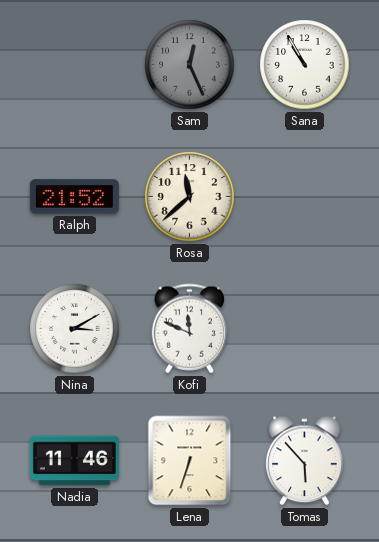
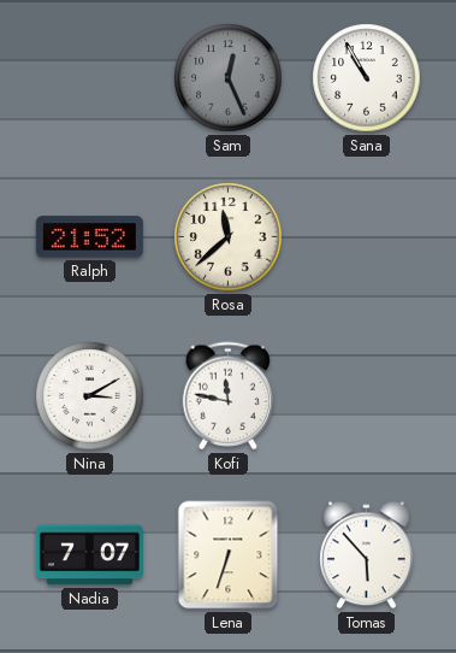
Kofi: 11:49 -> 11:47 (227, 396)
Nadia: 11:46 -> 7:07 (89, 555)
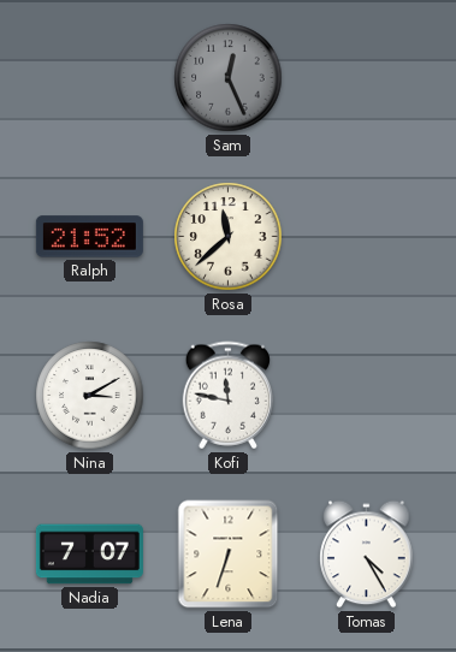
Sana: 10:55 -> none (367, 78)
Tomas: 5:53 -> 4:25 (367, 555)
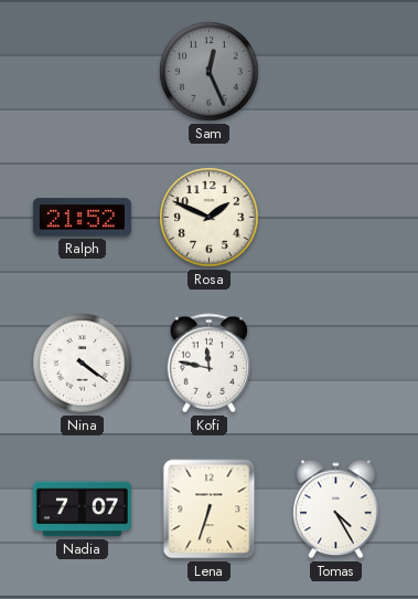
Rosa: 11:38 -> 1:49 (210, 218)
Nina: 3:10 -> 4:21 (83, 364)
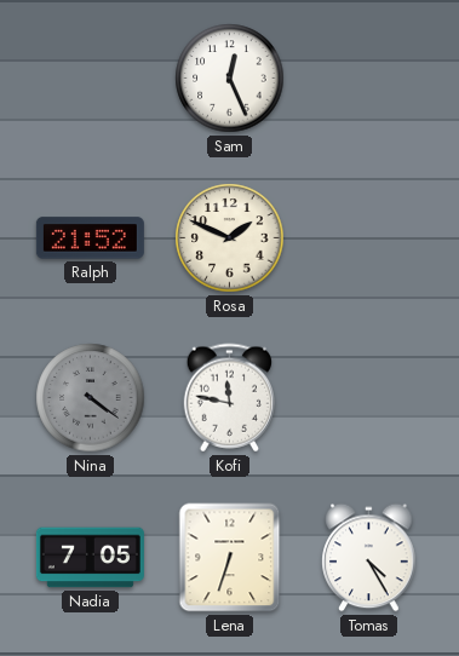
Sam dial: grey -> white (230, 79)
Nina dial: white -> grey (91, 398)
Nadia: 7:07 -> 7:05 (90, 558)
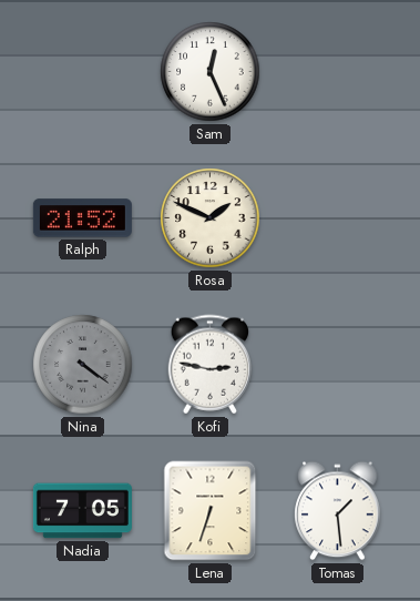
Kofi: 11:47 -> 2:47 (209, 365)
Tomas: 4:25 -> 1:29 (338, 511)
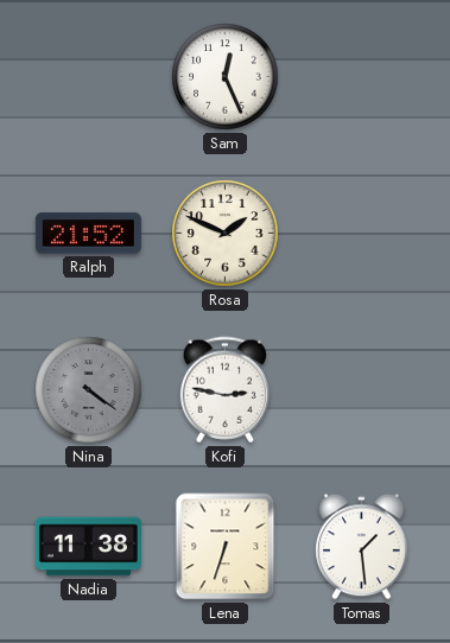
Nadia: 7:05 -> 11:38 (88, 547)
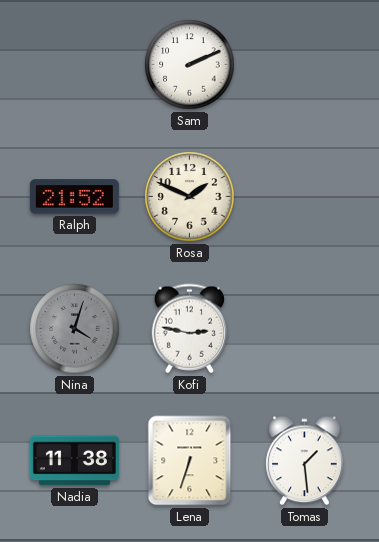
Sam: 12:26 -> 2:11 (190, 65)
Nina: 4:21 -> 4:03 (75, 329)
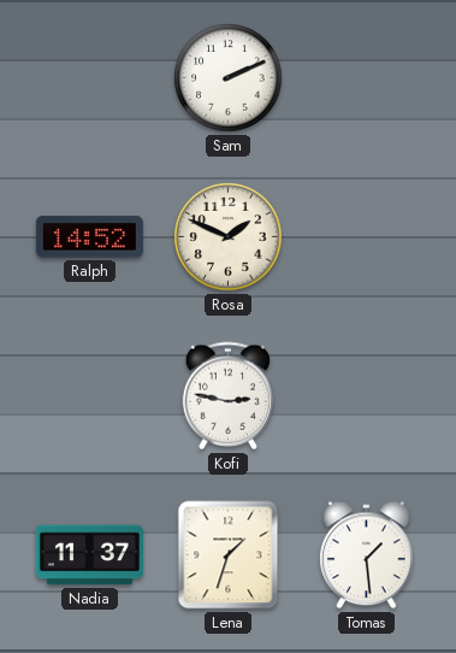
Ralph: 21:52 -> 14:52 (89, 237)
Nina: 4:03 -> none (75, 329)
Nadia: 11:38 -> 11:37 (89, 555)
Lena: 6:33 -> 1:33 (229, 555)
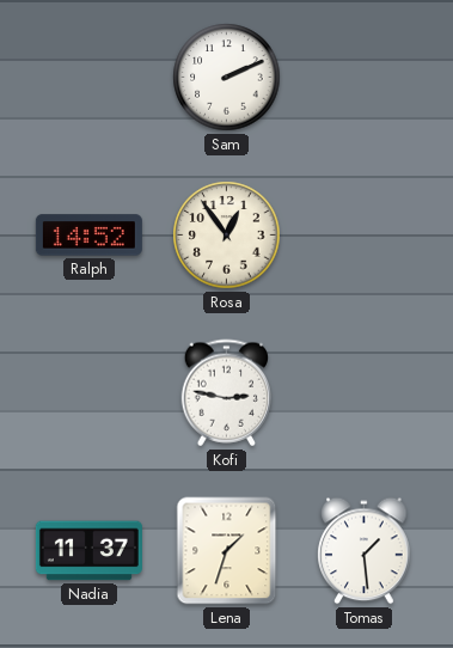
Rosa: 1:49 -> 12:54 (227, 236)
